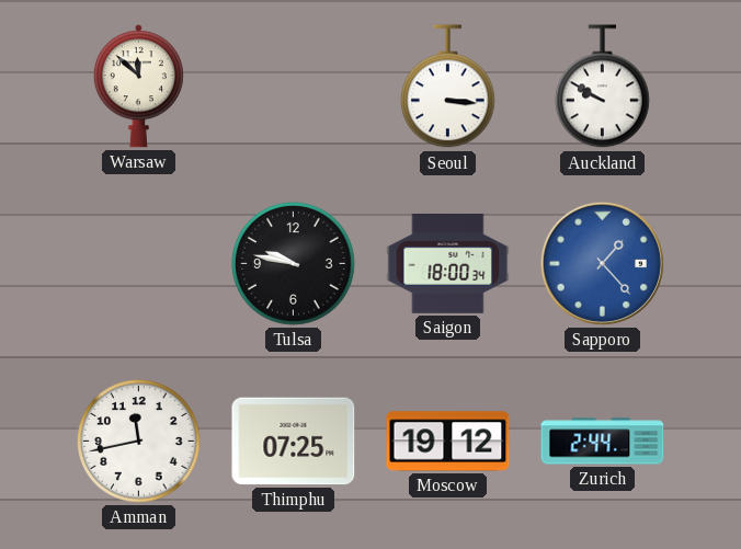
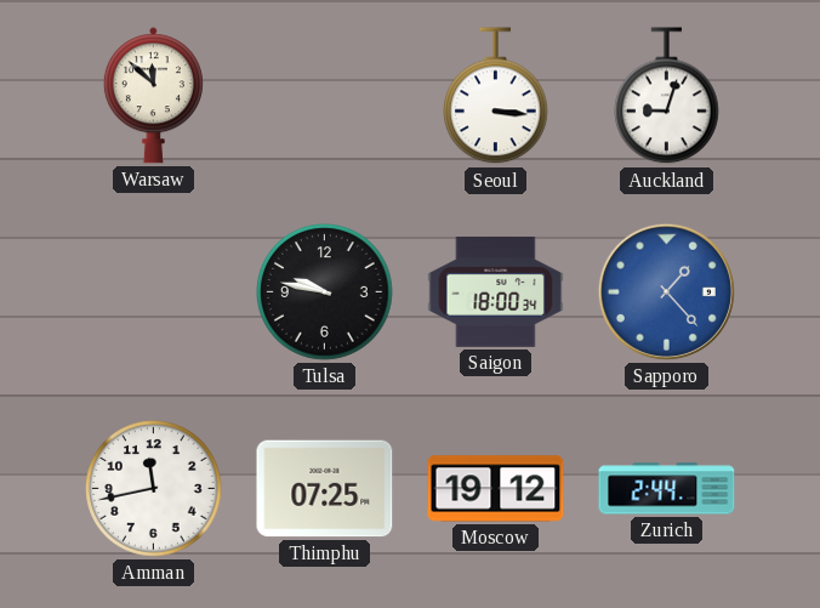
Auckland: 9:50 -> 9:03 (667, 96)
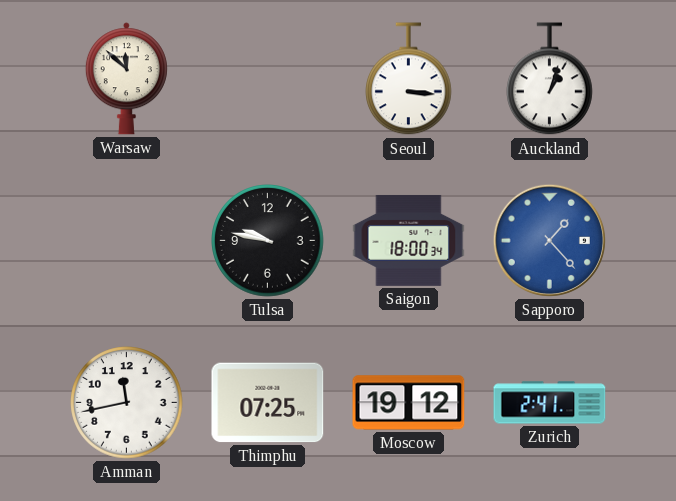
Auckland: 9:03 -> 1:03 (550, 79)
Zurich: 2:44 -> 2:41 (550, 403)
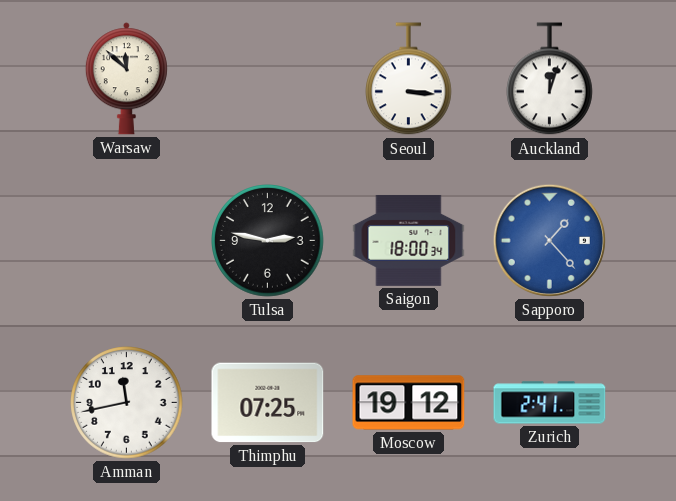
Auckland: 1:03 -> 12:03 (550, 79)
Tulsa: 9:47 -> 2:47 (268, 241)
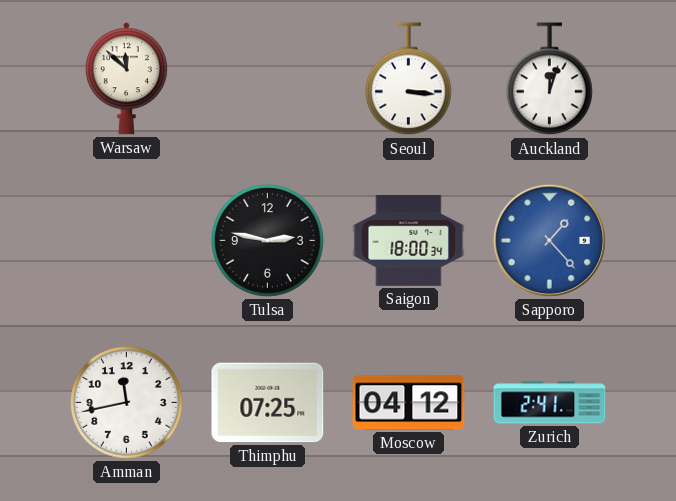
Moscow: 19:12 -> 04:12 (409, 403)
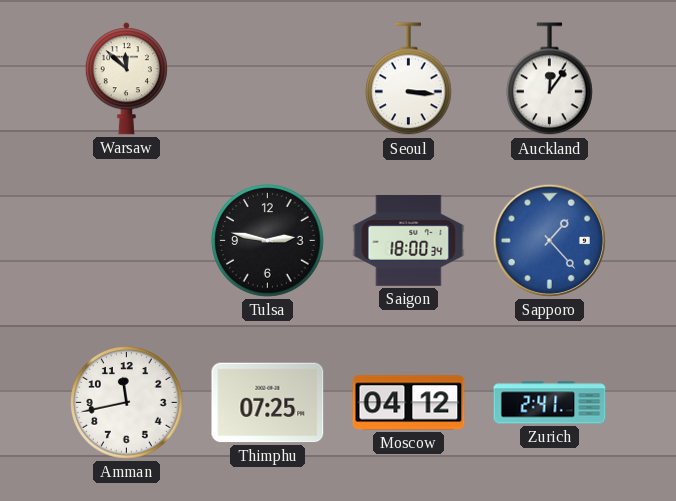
Auckland: 12:03 -> 12:06 (550, 79)
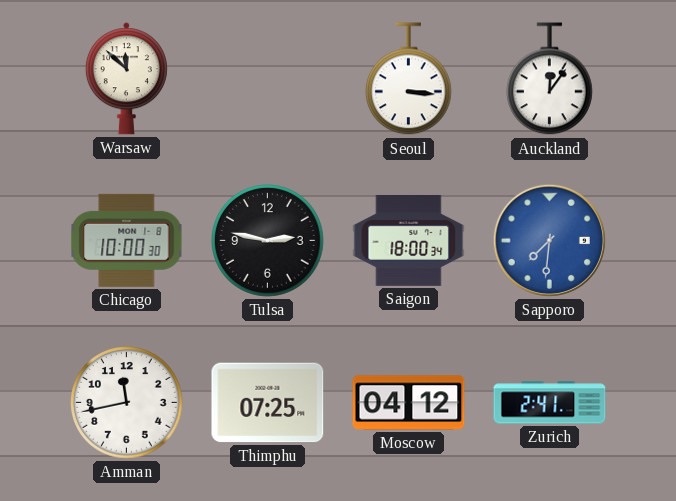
Chicago: none -> 10:00 (127, 240)
Sapporo: 1:23 -> 7:31 (549, 240)
